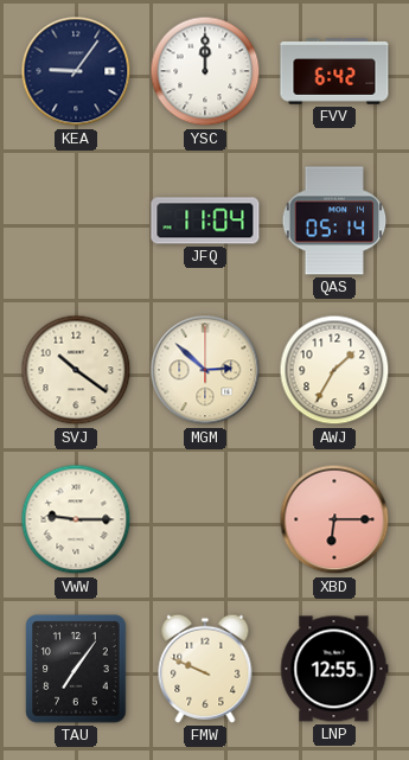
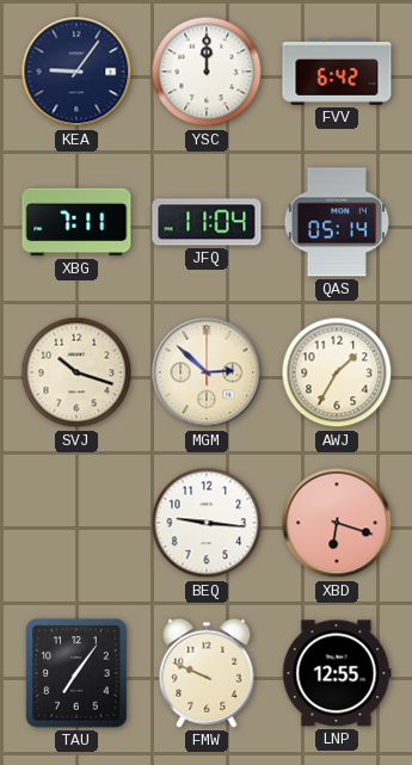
XBG: none -> 7:11 (76, 222)
SVJ: 10:21 -> 10:18 (76, 372)
VWW: 9:15 -> none (76, 519)
BEQ: none -> 9:16 (207, 523)
XBD: 6:15 -> 6:18 (337, 523)
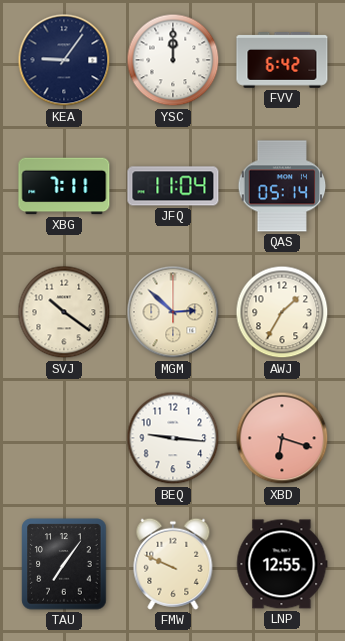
SVJ: 10:18 -> 10:21 (64, 312)
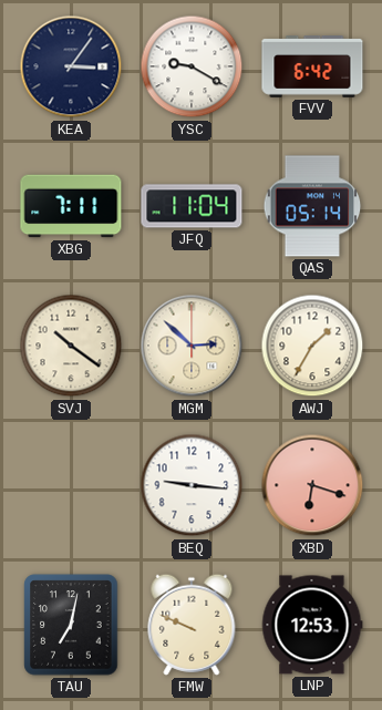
KEA: 9:06 -> 3:06 (71, 66)
YSC: 12:00 -> 9:20 (192, 66)
TAU: 7:06 -> 7:02 (71, 625)
LNP: 12:55 -> 12:53 (312, 625)
